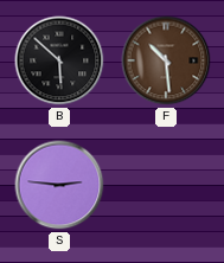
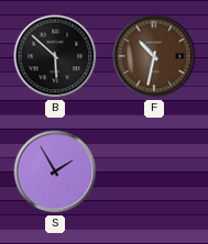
F: 10:29 -> 10:32 (154, 56)
S: 2:46 -> 1:55 (55, 171)
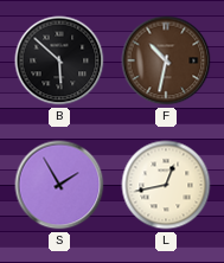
L: none -> 12:43 (166, 185)
